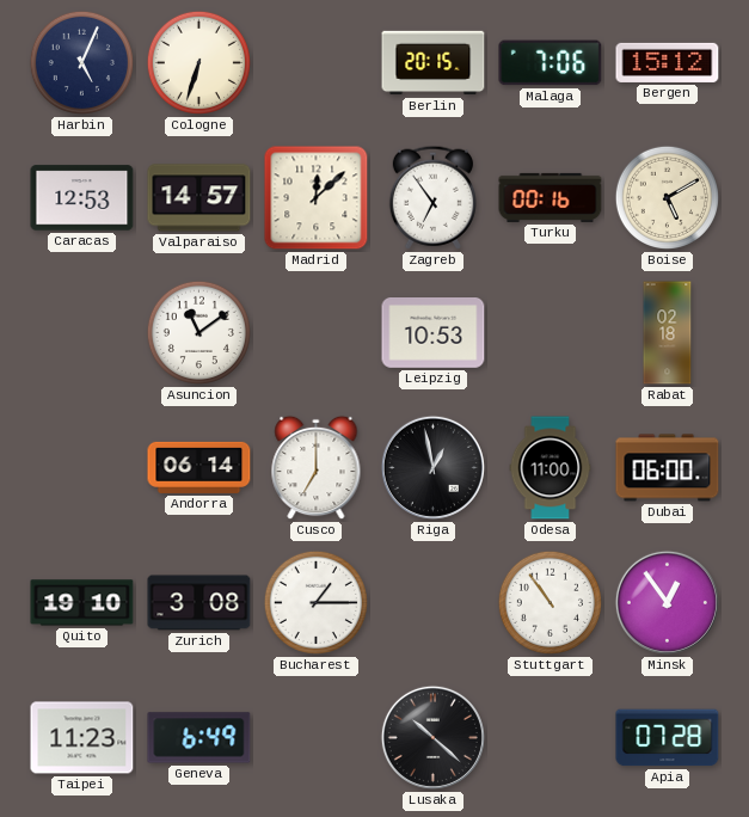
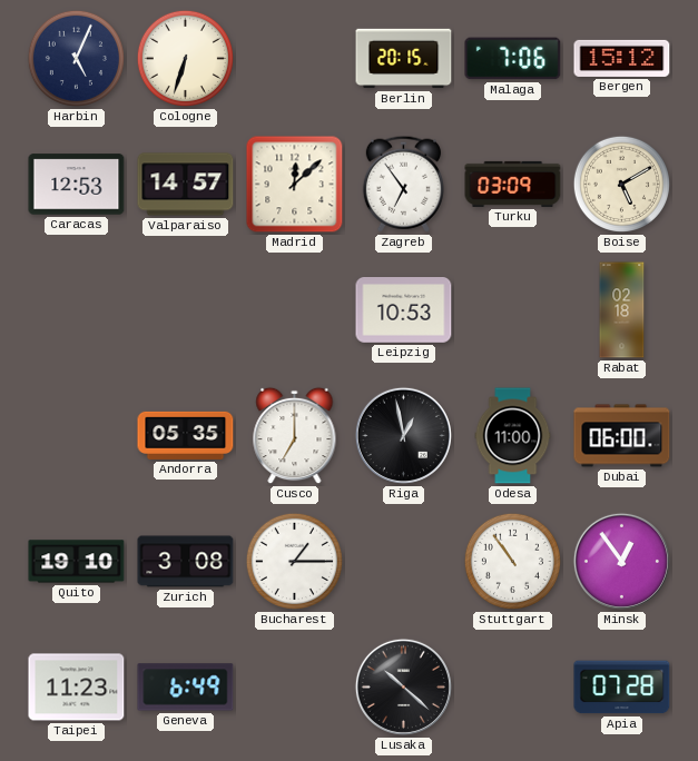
Turku: 00:16 -> 03:09 (513, 184)
Asuncion: 11:09 -> none (198, 332)
Andorra: 06:14 -> 05:35 (186, 435)
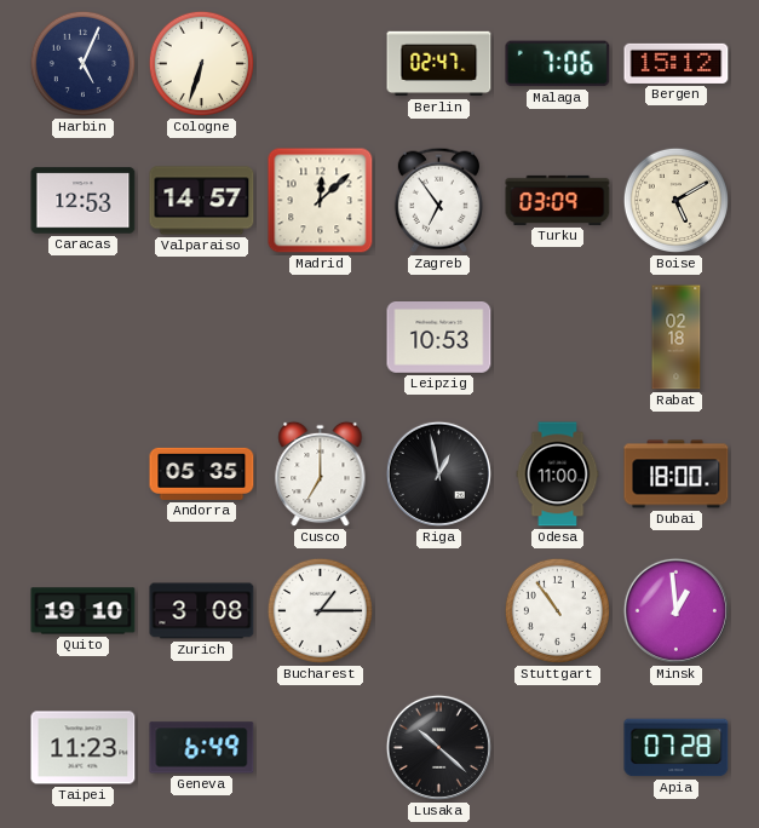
Berlin: 20:15 -> 02:47 (439, 64)
Dubai: 06:00 -> 18:00 (677, 475)
Minsk: 12:54 -> 12:59 (675, 610)
